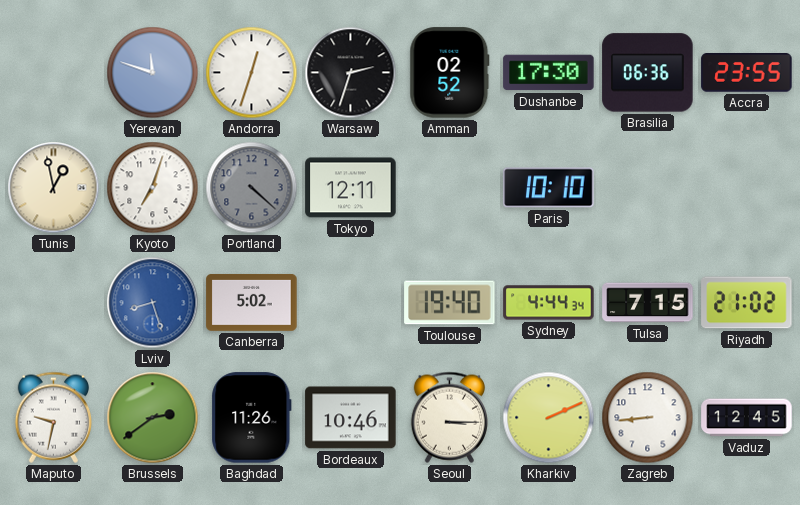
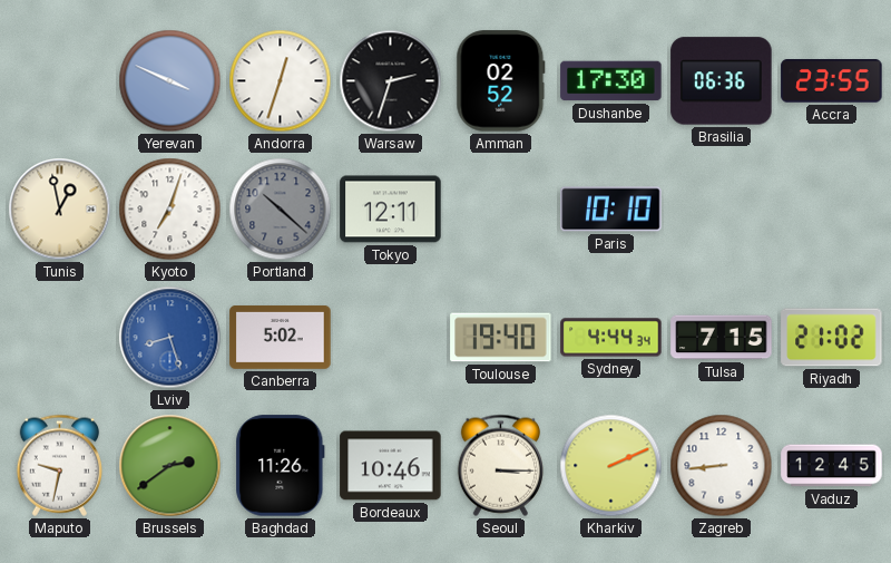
Yerevan: 11:48 -> 3:49 (170, 81)
Portland: 4:22 -> 10:22 (281, 210)
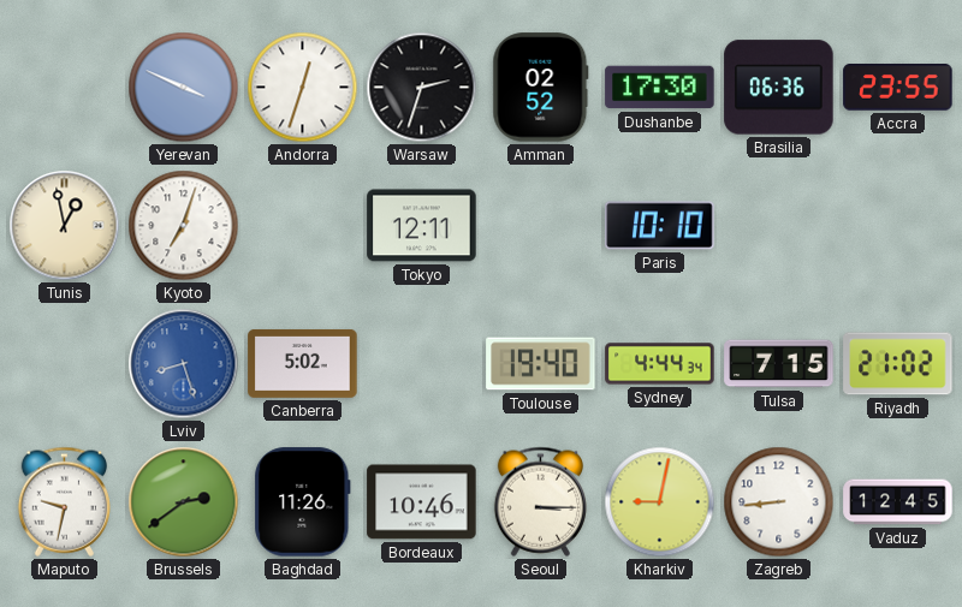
Portland: 10:22 -> none (281, 210)
Kharkiv: 2:11 -> 9:02 (660, 502)
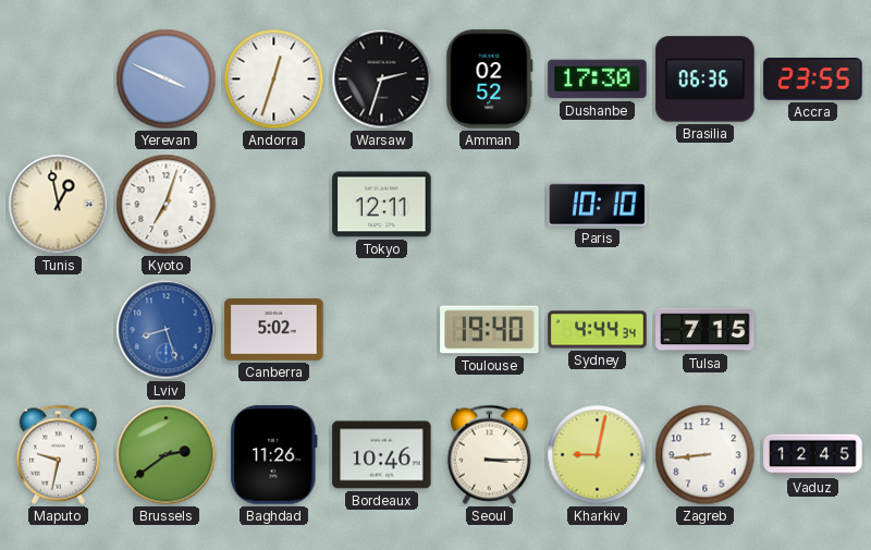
Riyadh: 21:02 -> none (898, 364)
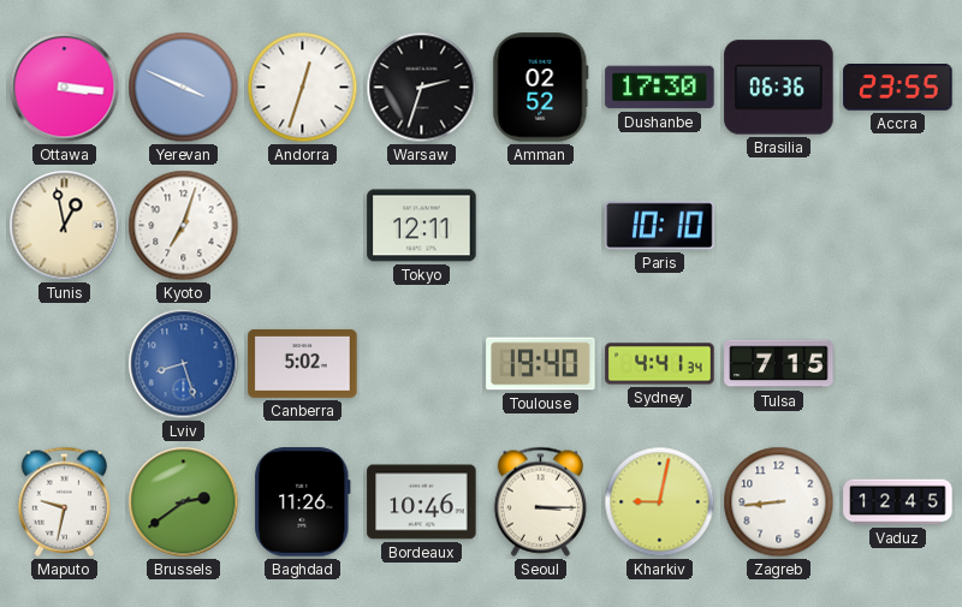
Ottawa: none -> 3:16 (65, 88)
Sydney: 4:44 -> 4:41 (660, 364)
